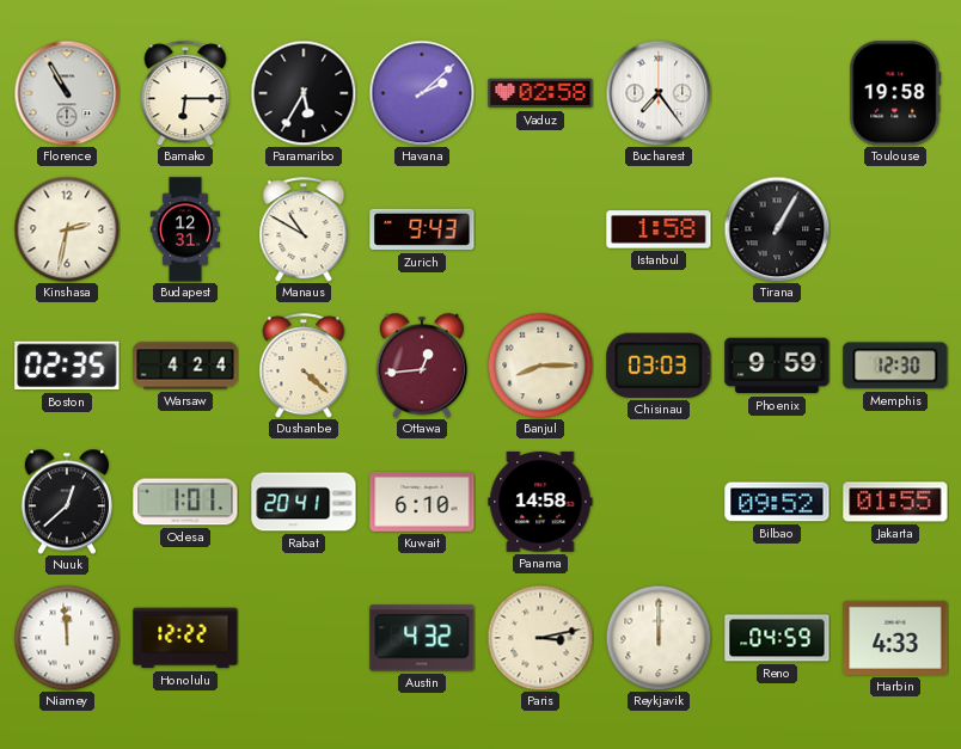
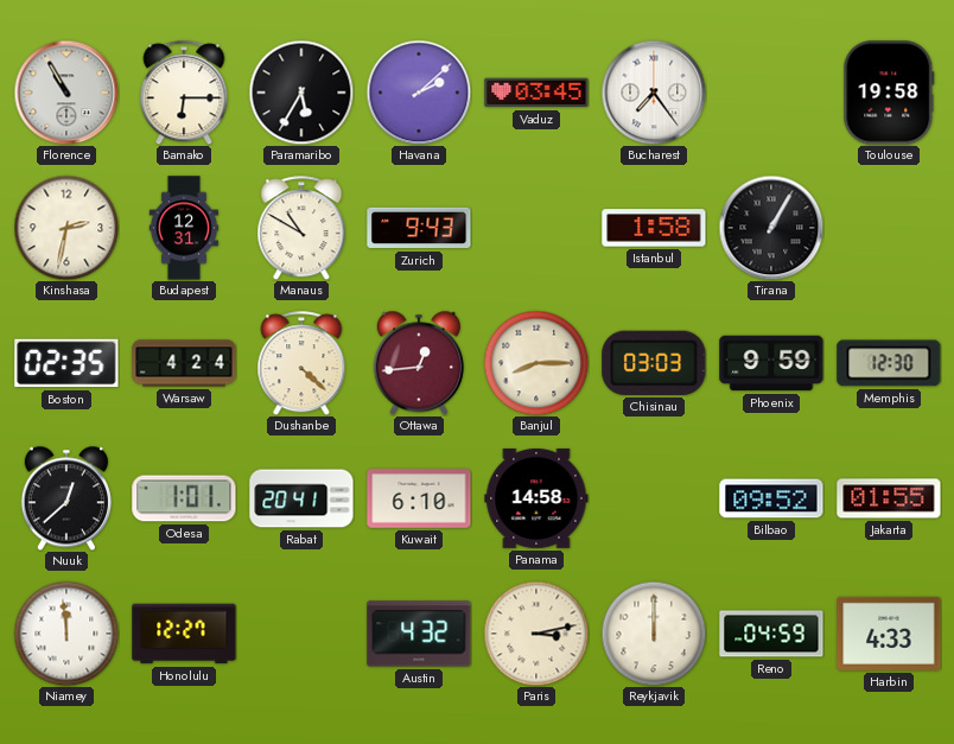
Vaduz: 02:58 -> 03:45 (536, 93)
Honolulu: 12:22 -> 12:27 (184, 634)
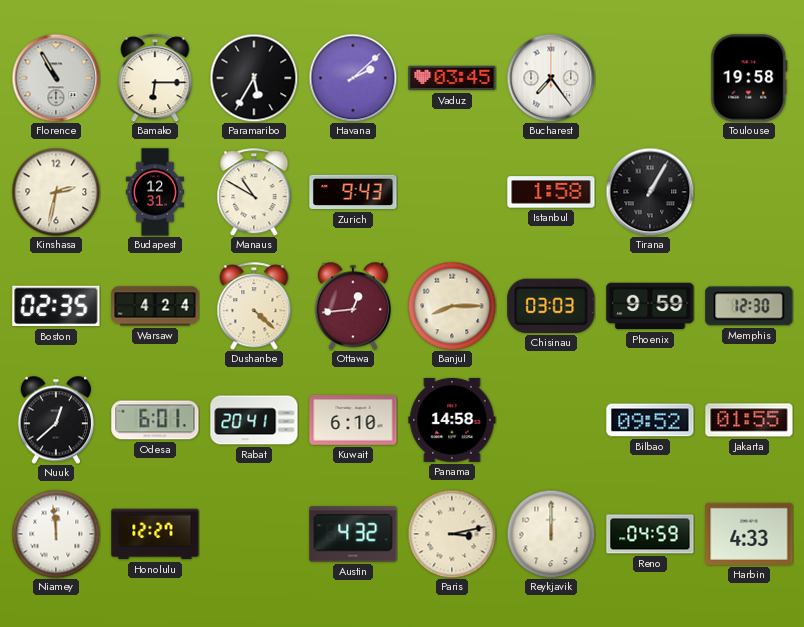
Odesa: 1:01 -> 6:01 (155, 420)
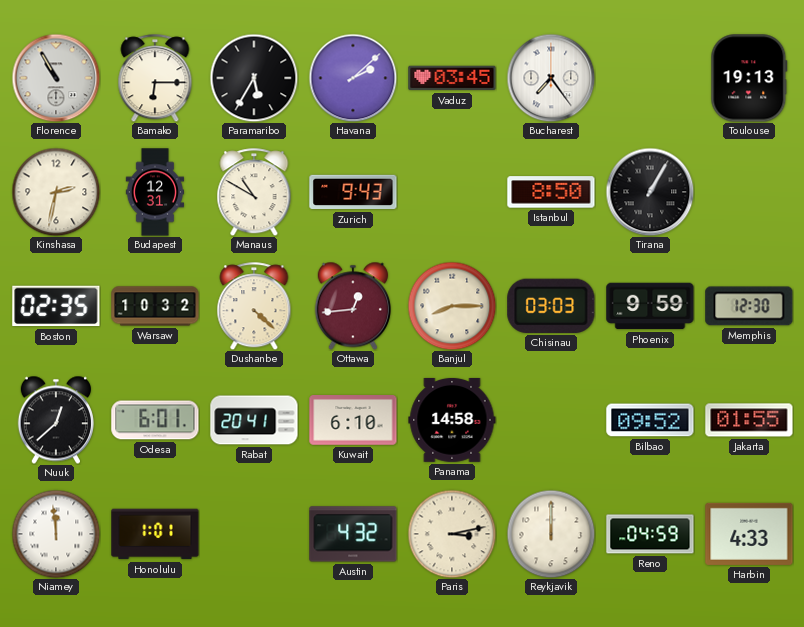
Toulouse: 19:58 -> 19:13 (749, 78)
Istanbul: 1:58 -> 8:50 (551, 192)
Warsaw: 4:24 -> 10:32 (155, 306)
Honolulu: 12:27 -> 1:01 (155, 534)
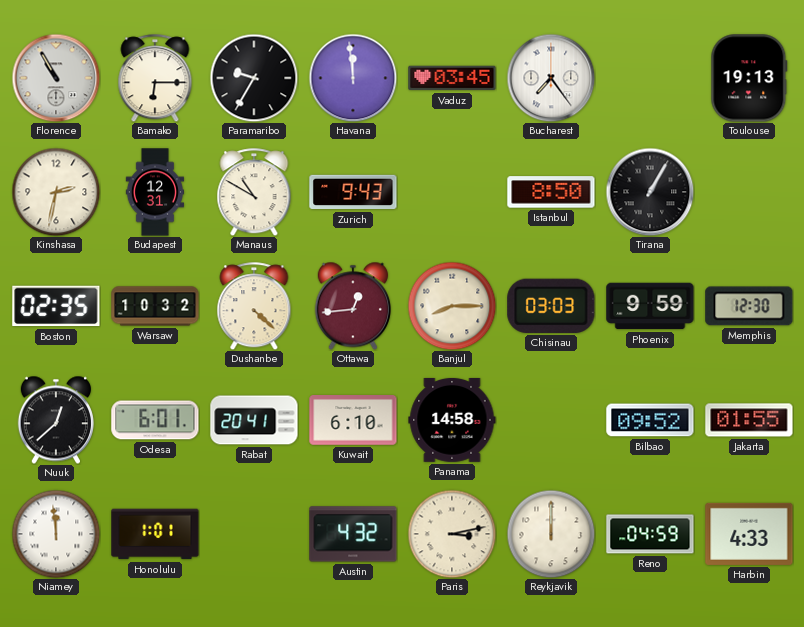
Paramaribo: 5:35 -> 9:35 (254, 78)
Havana: 2:08 -> 11:59 (353, 78)
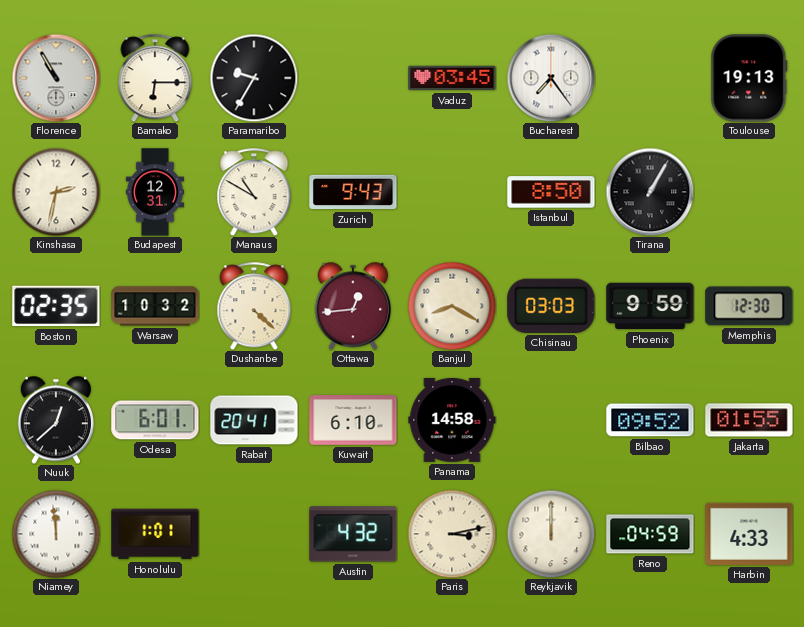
Havana: 11:59 -> none (353, 78)
Banjul: 8:15 -> 8:20 (452, 306)
